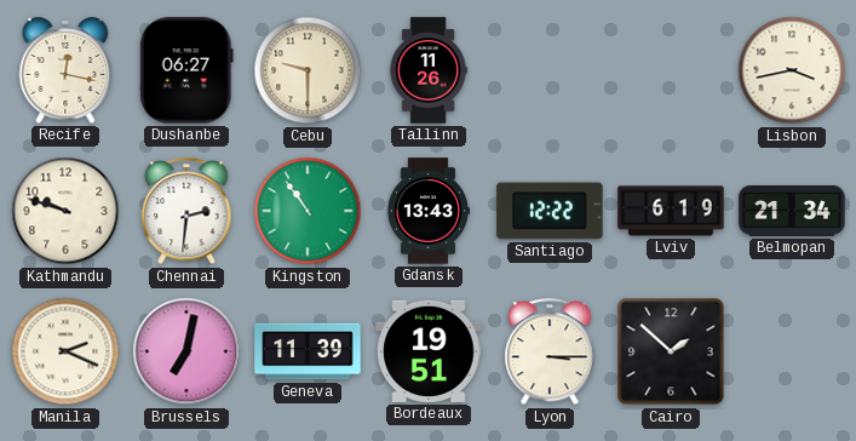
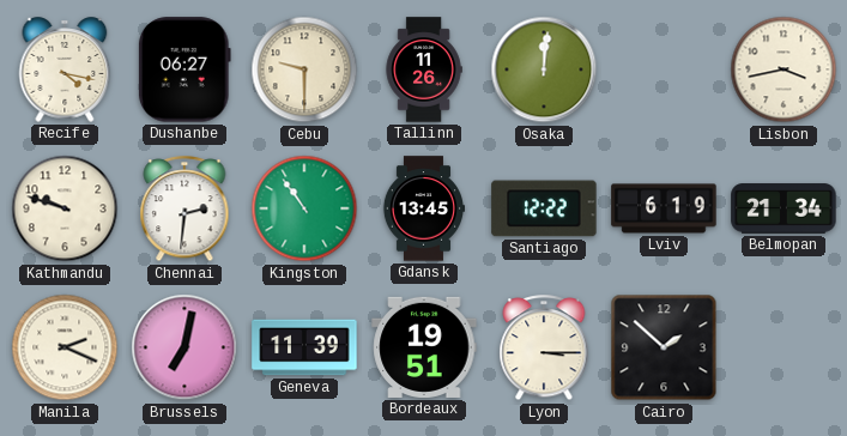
Recife: 12:17 -> 4:17 (65, 69)
Osaka: none -> 12:01 (544, 69)
Gdansk: 13:43 -> 13:45 (423, 208)
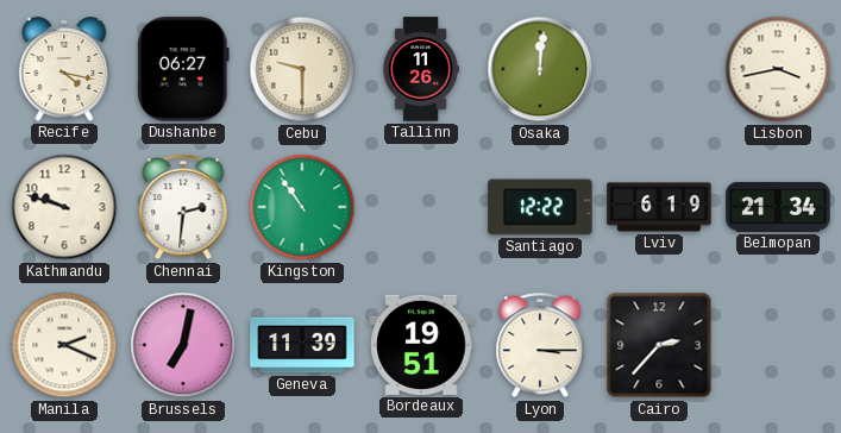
Gdansk: 13:45 -> none (423, 208)
Cairo: 1:52 -> 2:37 (659, 345)
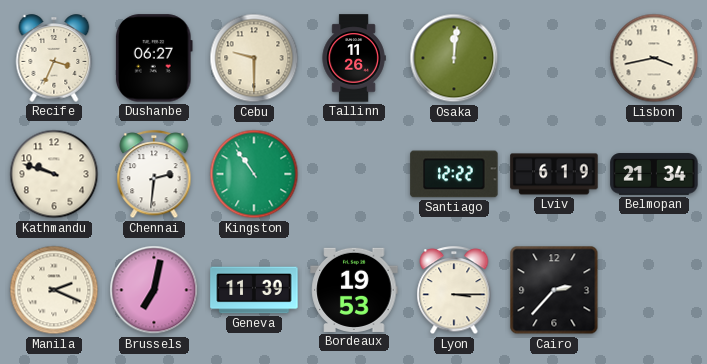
Recife: 4:17 -> 3:34 (54, 58)
Bordeaux: 19:51 -> 19:53 (354, 290)
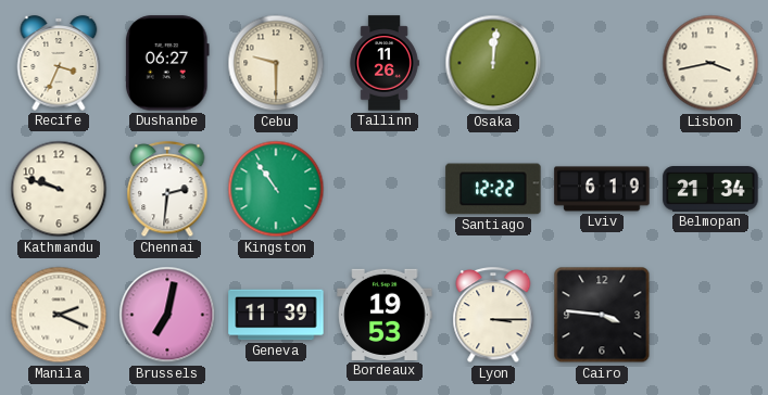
Cairo: 2:37 -> 3:46 (602, 315)
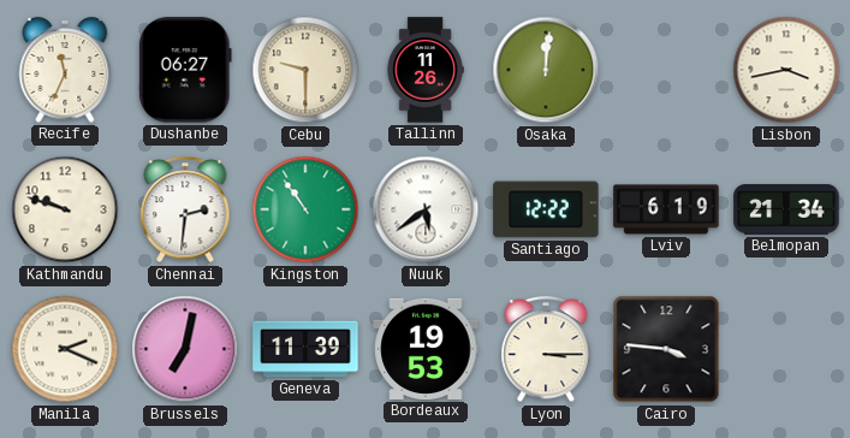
Recife: 3:34 -> 11:34 (65, 70)
Nuuk: none -> 5:39 (426, 209)
